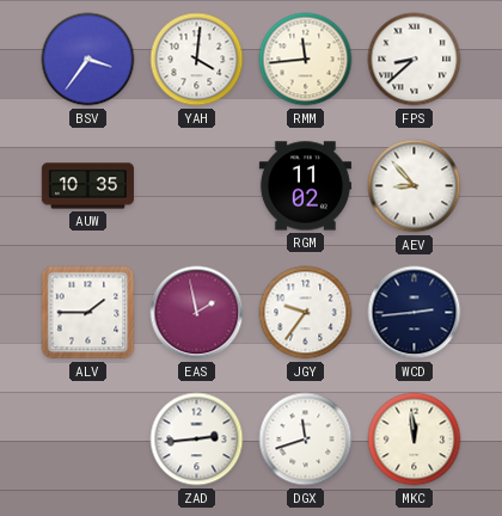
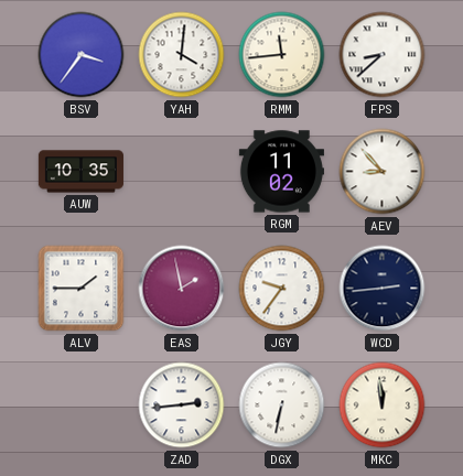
DGX: 11:42 -> 6:32 (282, 405)
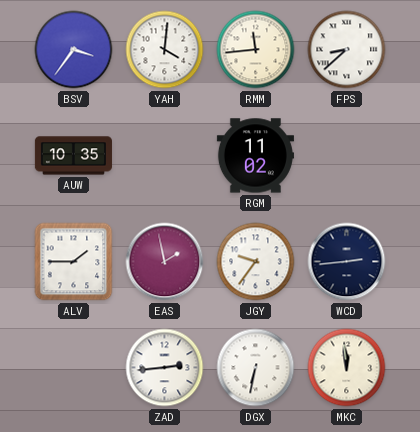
AEV: 8:53 -> none (383, 172)
